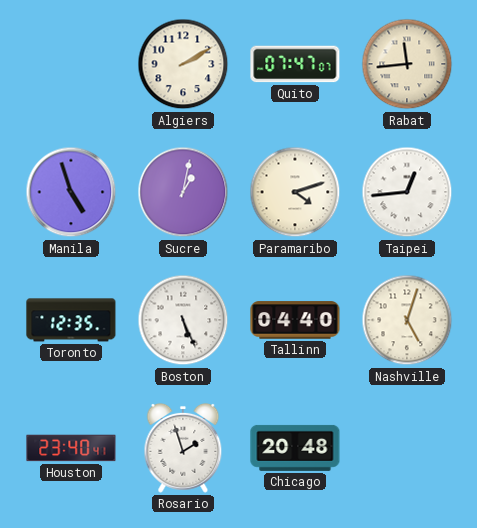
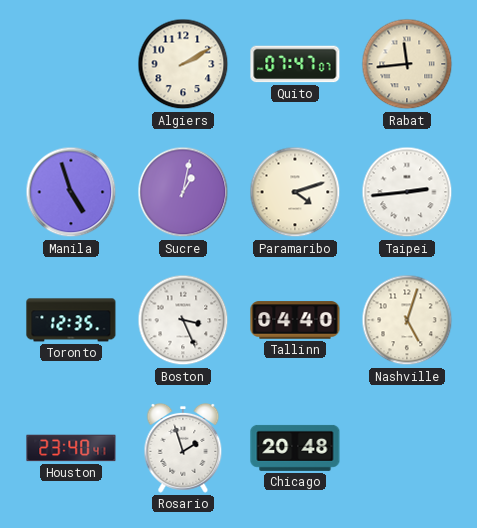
Taipei: 12:44 -> 2:44 (407, 192)
Boston: 5:26 -> 3:26 (183, 320)
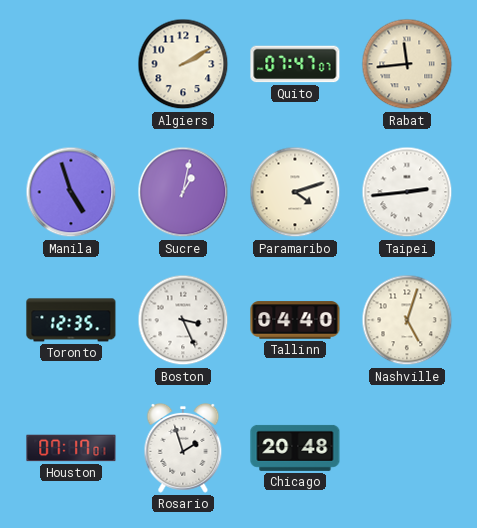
Houston: 23:40 -> 07:17 (71, 448)
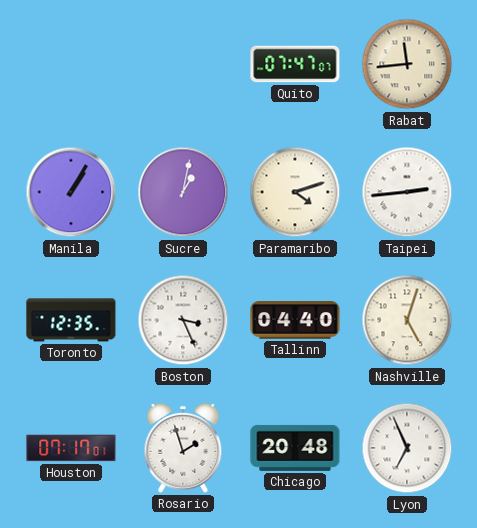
Algiers: 2:10 -> none (183, 64)
Manila: 4:57 -> 1:05 (71, 192)
Lyon: none -> 6:56 (407, 448)
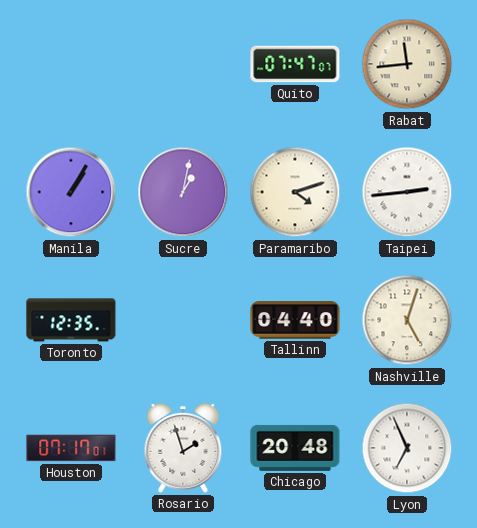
Boston: 3:26 -> none (183, 320)
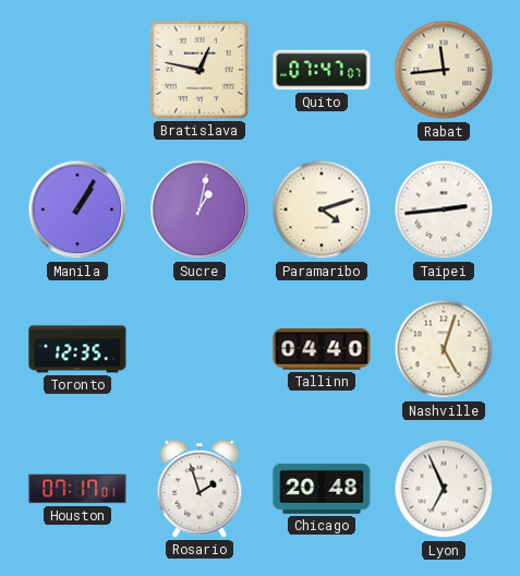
Bratislava: none -> 12:47 (199, 70)
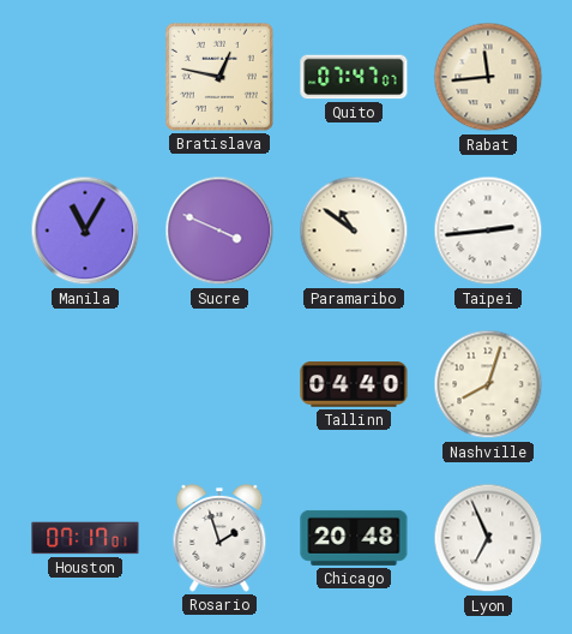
Manila: 1:05 -> 11:05 (85, 231)
Sucre: 1:02 -> 3:49 (219, 231)
Paramaribo: 4:12 -> 10:51 (354, 231)
Toronto: 12:35 -> none (77, 349)
Nashville: 5:03 -> 8:03 (488, 384)
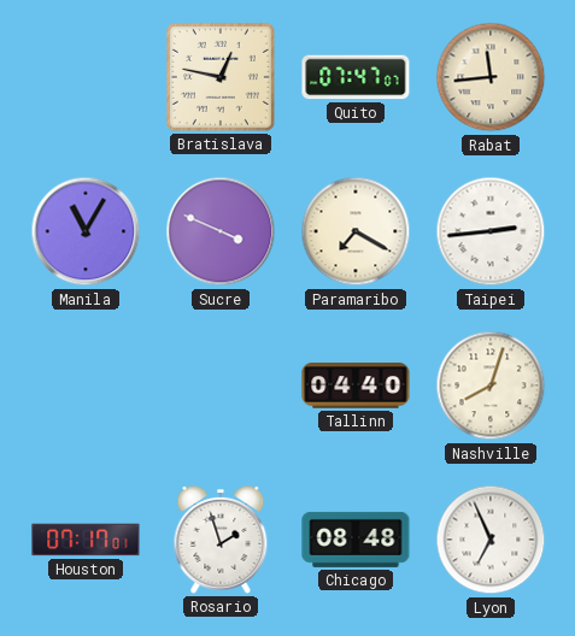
Paramaribo: 10:51 -> 7:20 (356, 231)
Chicago: 20:48 -> 08:48 (356, 540)
